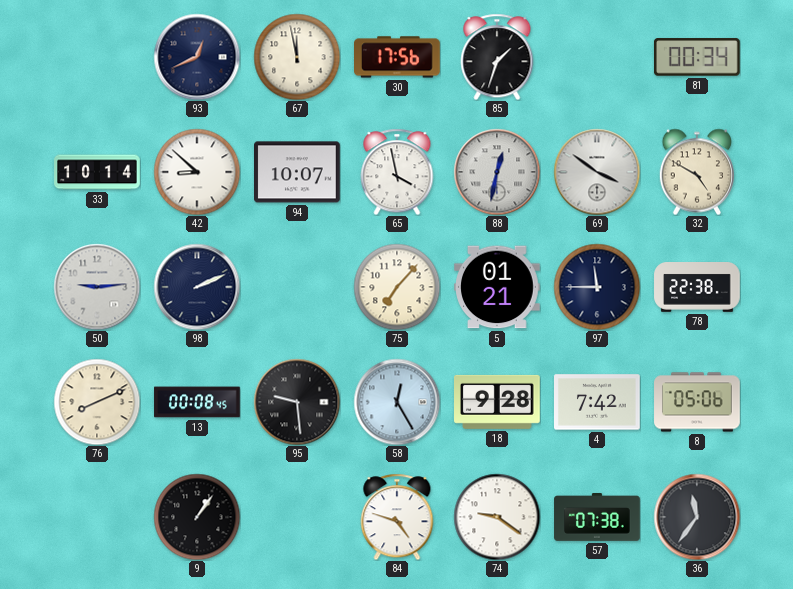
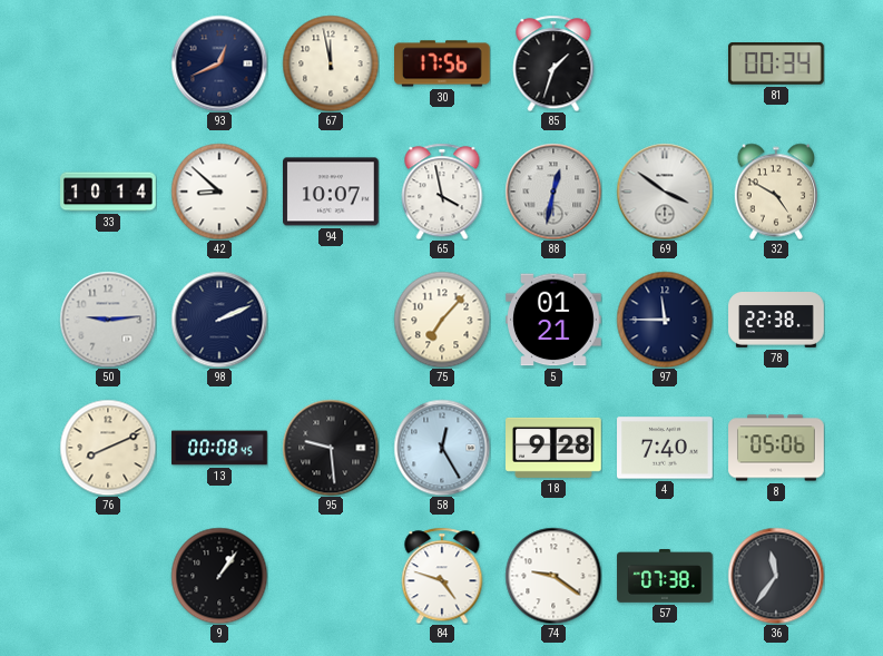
4: 7:42 -> 7:40 (666, 448)
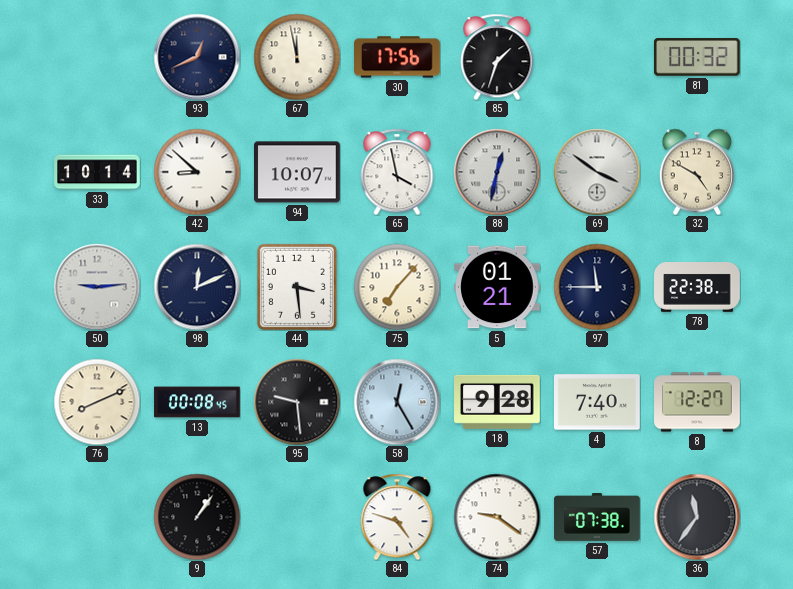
81: 00:34 -> 00:32 (697, 57)
98: 2:11 -> 12:11 (197, 287)
44: none -> 3:29 (297, 287)
8: 05:06 -> 12:27 (697, 402)
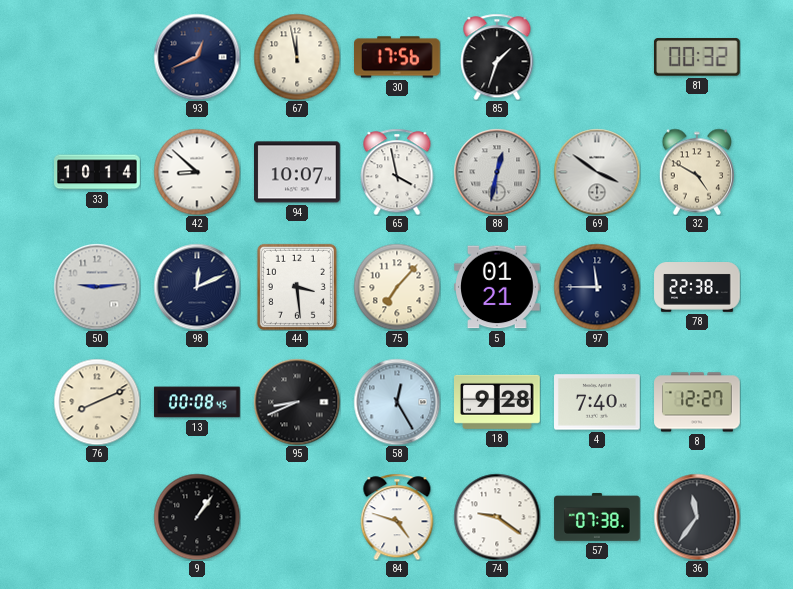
95: 9:29 -> 8:41 (297, 402)
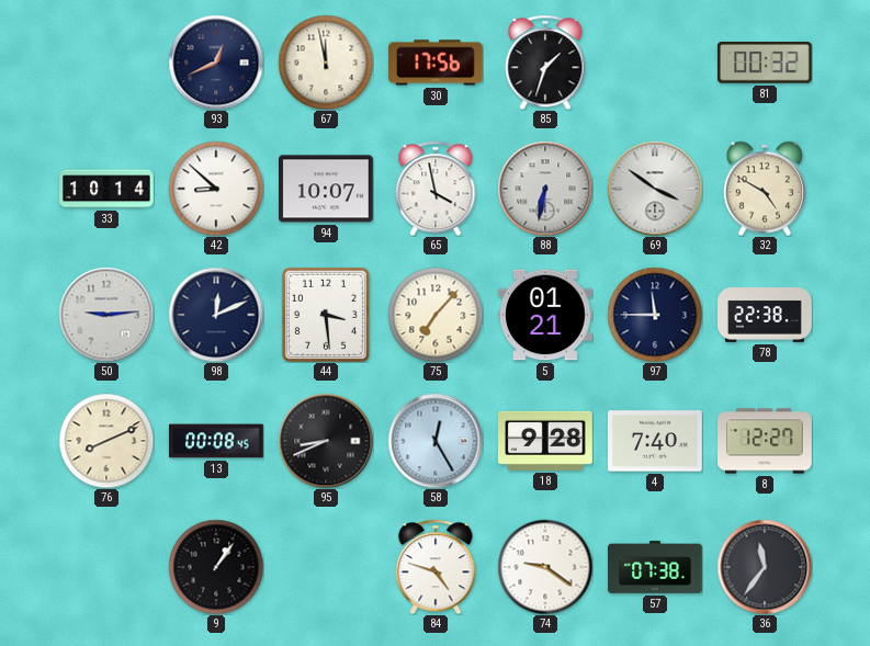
88: 12:32 -> 6:32 (545, 189)
